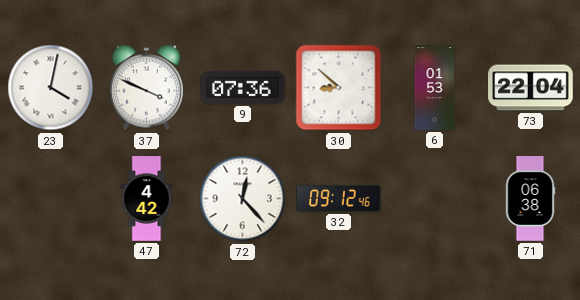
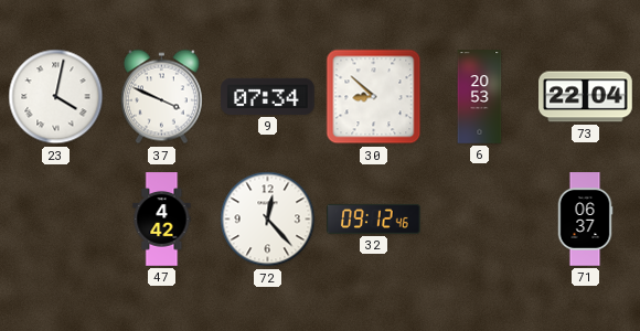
9: 07:36 -> 07:34 (268, 96)
6: 01:53 -> 20:53 (480, 97)
71: 06:38 -> 06:37 (585, 220)
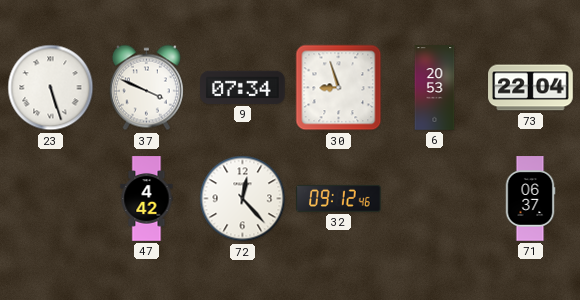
23: 4:02 -> 5:27 (51, 88)
30: 8:52 -> 8:57 (339, 88)
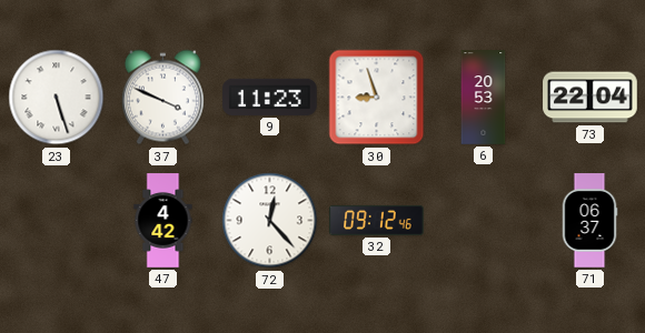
9: 07:34 -> 11:23 (270, 97)
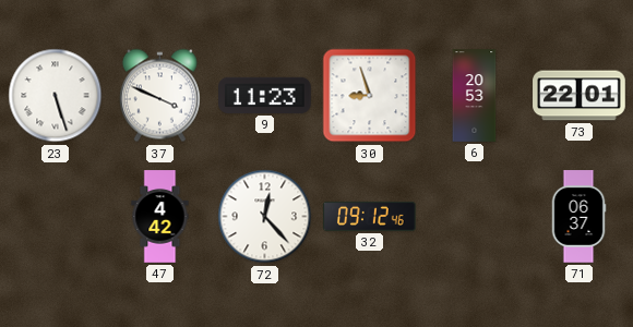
73: 22:04 -> 22:01 (580, 96)
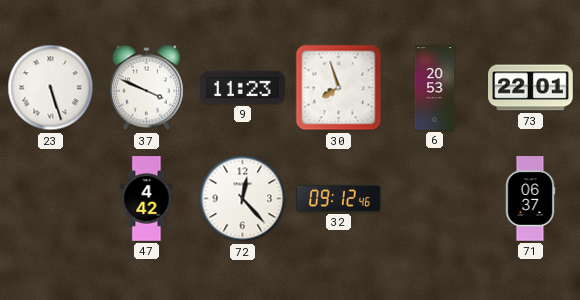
30: 8:57 -> 7:57 (339, 88)
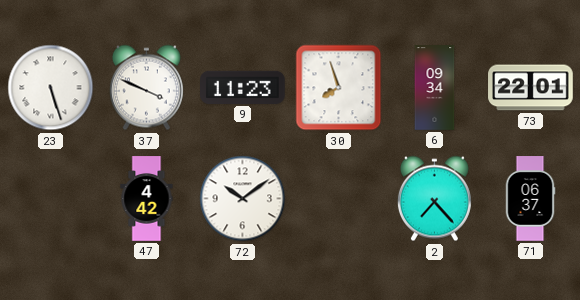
6: 20:53 -> 09:34 (435, 88)
72: 12:23 -> 10:09 (243, 199)
32: 09:12 -> none (339, 198)
2: none -> 7:23 (434, 199)
